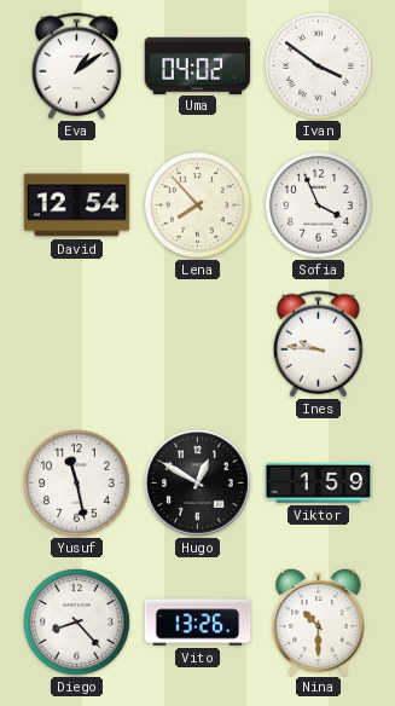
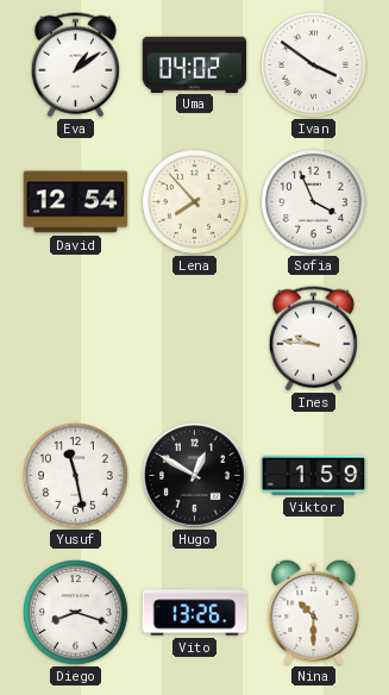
Diego: 8:23 -> 8:18 (76, 613)
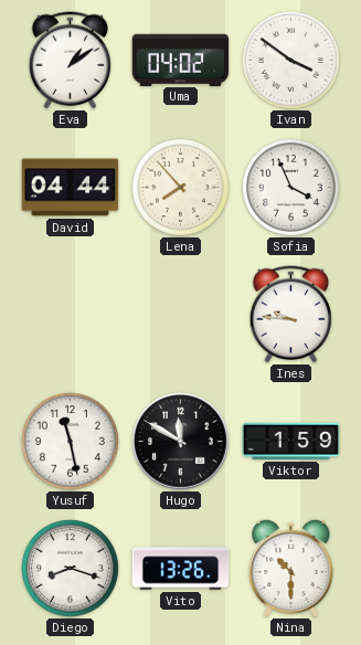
David: 12:54 -> 04:44 (71, 188)
Hugo: 12:50 -> 11:50 (181, 442)
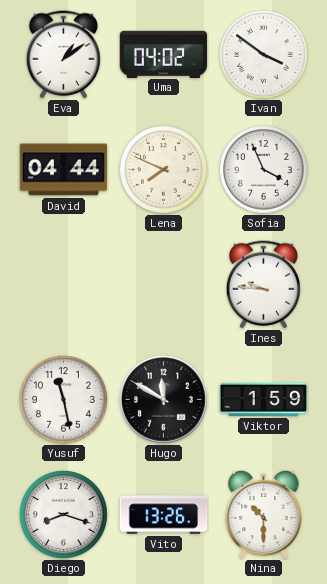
Lena: 7:53 -> 7:49 (164, 170)
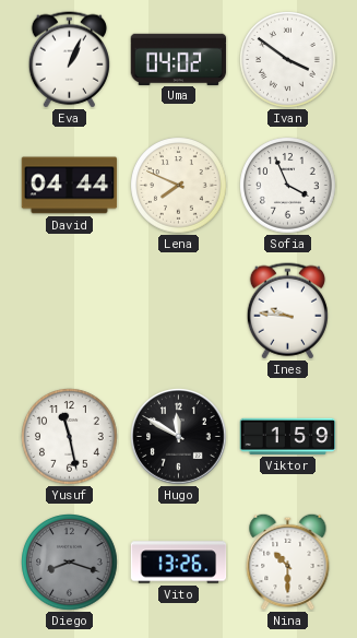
Eva: 1:09 -> 1:04 (69, 60)
Diego dial: white -> grey (70, 563)
